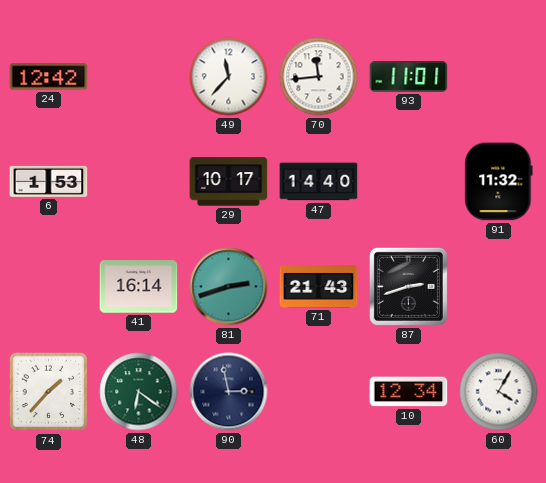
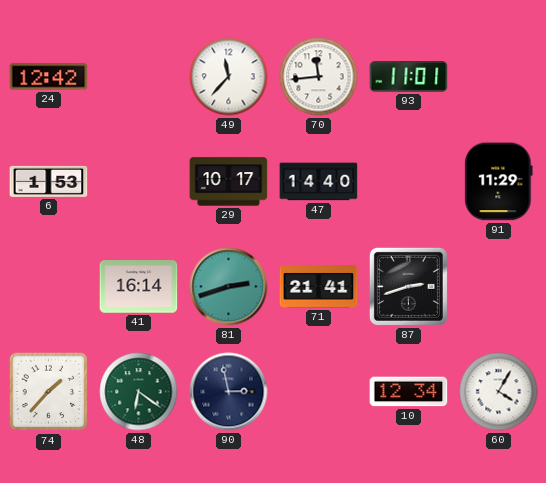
91: 11:32 -> 11:29 (499, 182)
71: 21:43 -> 21:41 (319, 287)
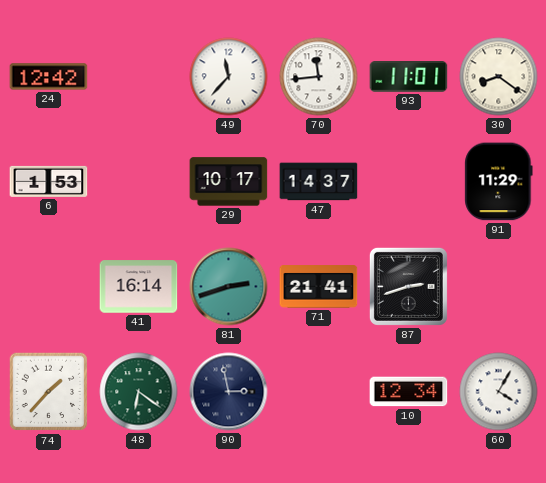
30: none -> 8:21 (499, 77)
47: 14:40 -> 14:37 (319, 182)
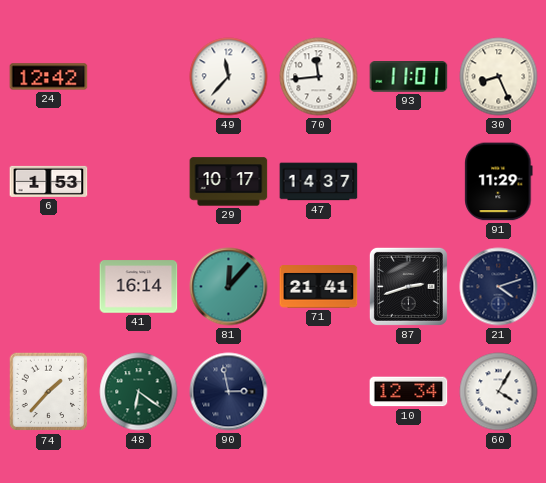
30: 8:21 -> 8:26 (499, 77)
81: 2:42 -> 12:07 (229, 287)
21: none -> 4:12 (499, 287)
